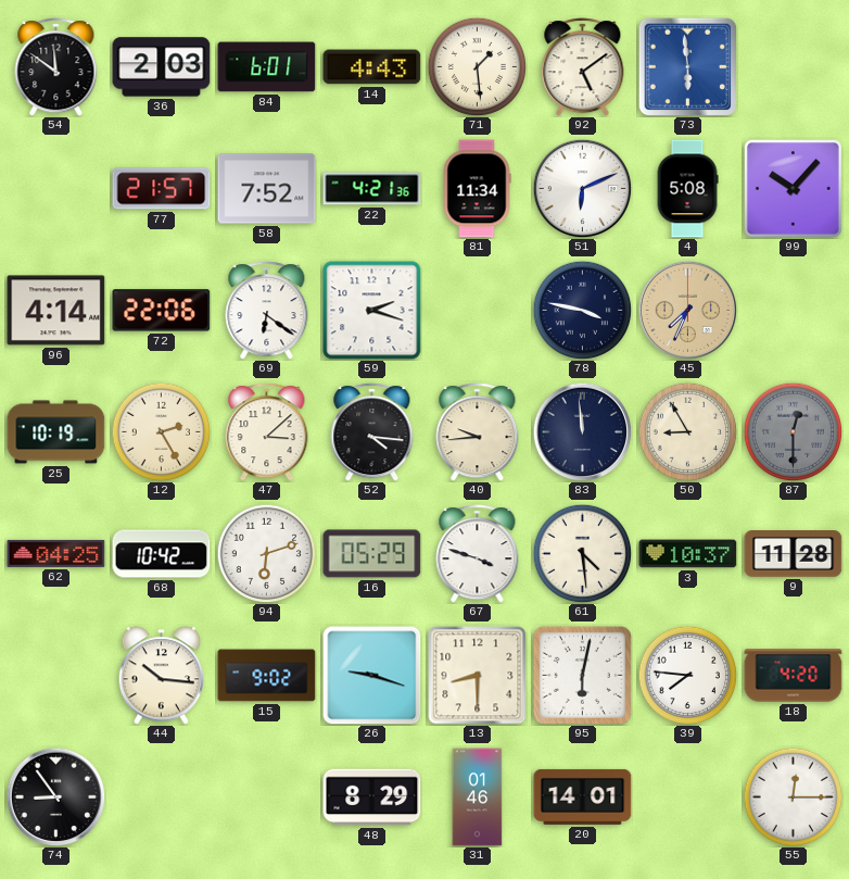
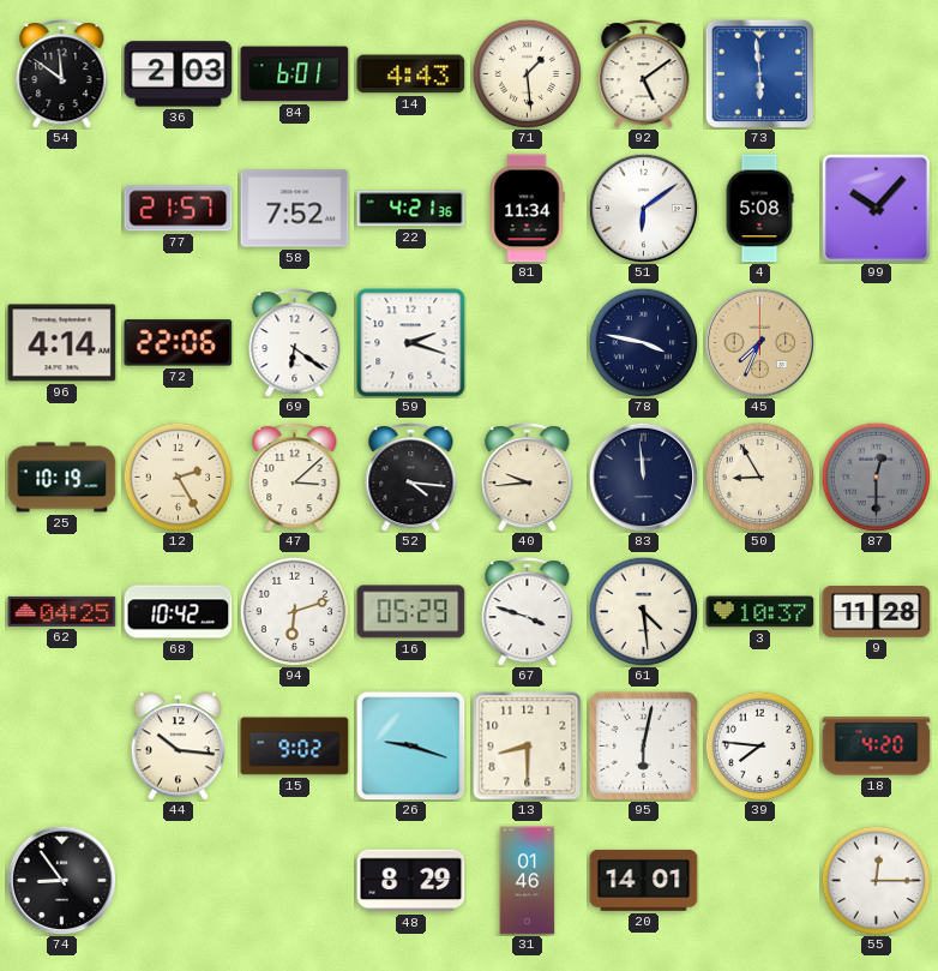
51: 6:11 -> 6:09 (643, 208)
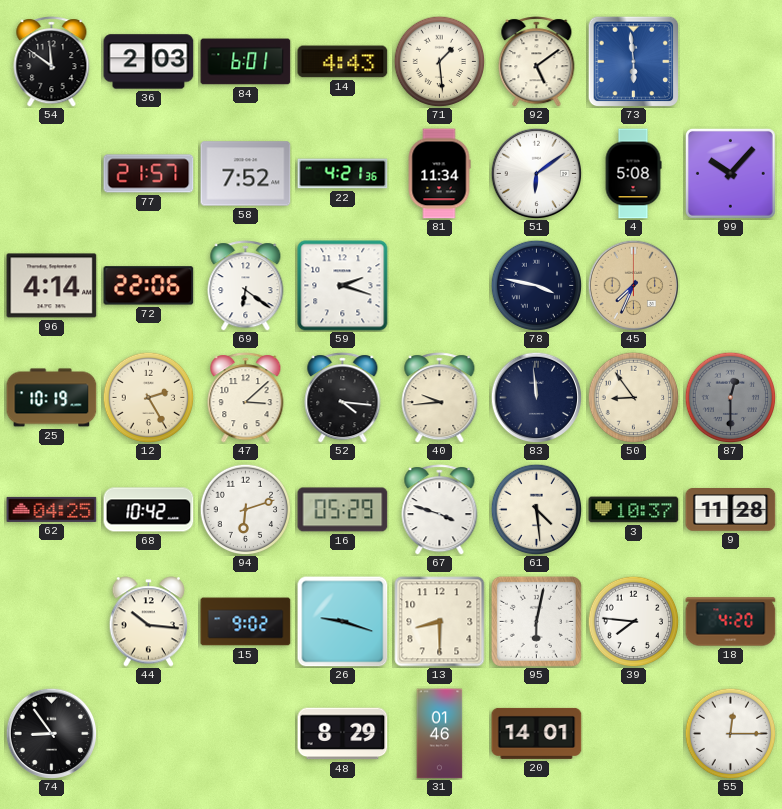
50: 8:55 -> 8:54 (633, 397)
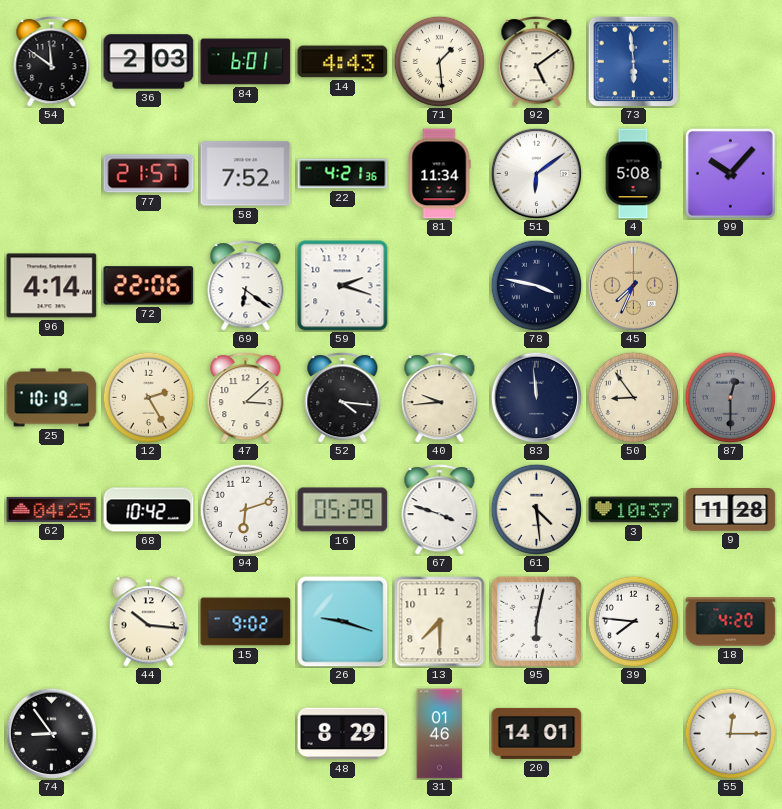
13: 8:30 -> 7:30 (440, 622)
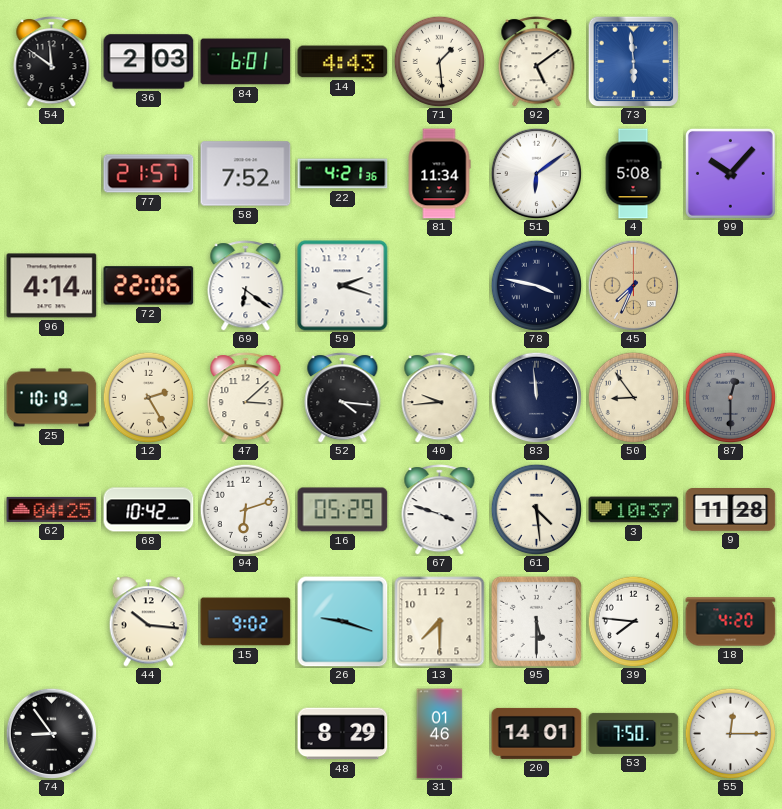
95: 6:02 -> 5:30 (536, 621)
53: none -> 7:50 (634, 733)
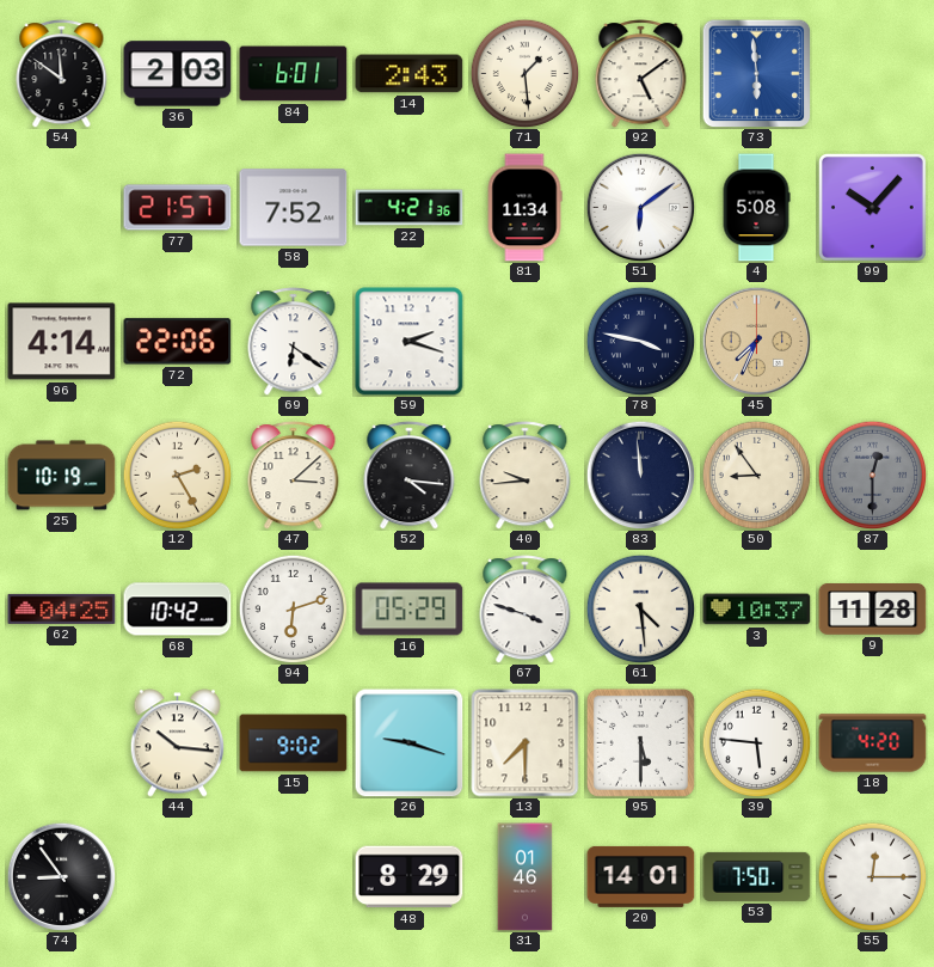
14: 4:43 -> 2:43 (410, 74)
39: 7:46 -> 5:46 (756, 742)
